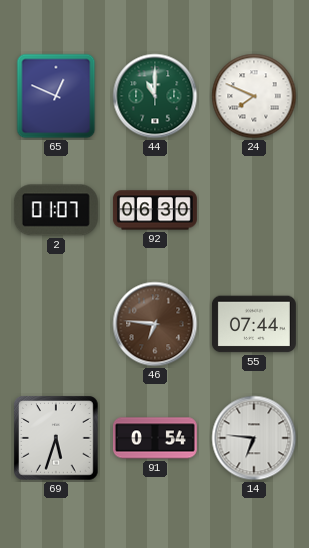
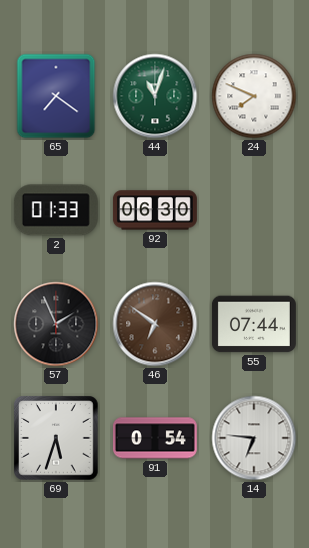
65: 12:49 -> 7:21 (56, 96)
44: 11:00 -> 11:03 (155, 96)
2: 01:07 -> 01:33 (56, 210)
57: none -> 1:56 (56, 324)
46: 6:46 -> 6:51 (155, 324)
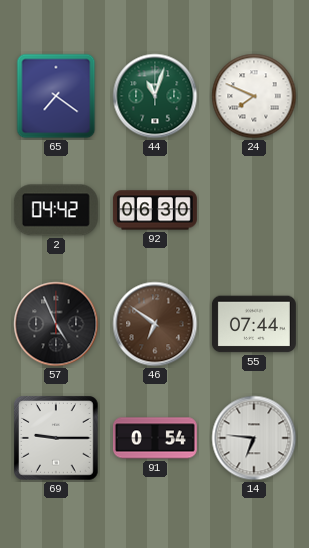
2: 01:33 -> 04:42 (56, 210)
57: 1:56 -> 4:56 (56, 324)
69: 5:33 -> 9:15 (56, 438)
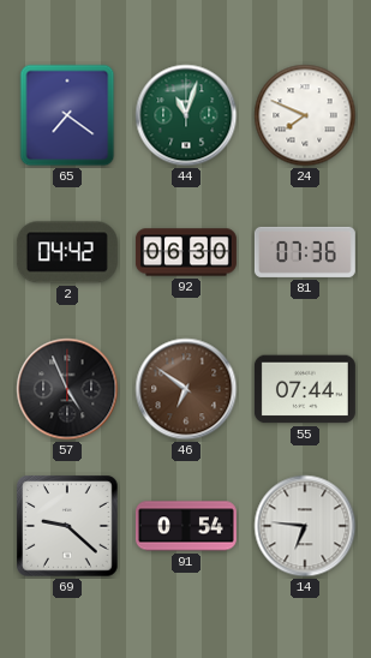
81: none -> 07:36 (305, 252)
69: 9:15 -> 9:22 (67, 526)
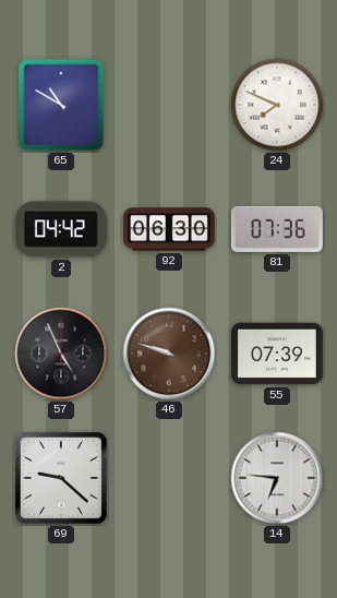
65: 7:21 -> 10:50 (61, 105)
44: 11:03 -> none (186, 115)
46: 6:51 -> 9:48 (169, 354)
55: 07:44 -> 07:39 (277, 354)
91: 0:54 -> none (186, 526)
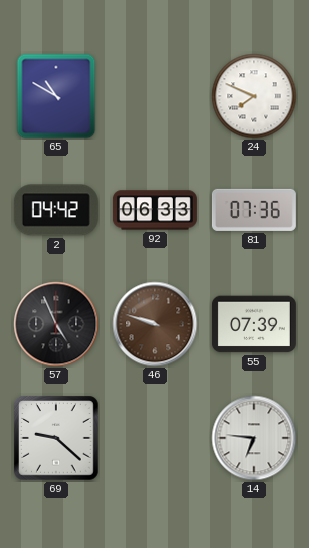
92: 06:30 -> 06:33 (155, 210)
